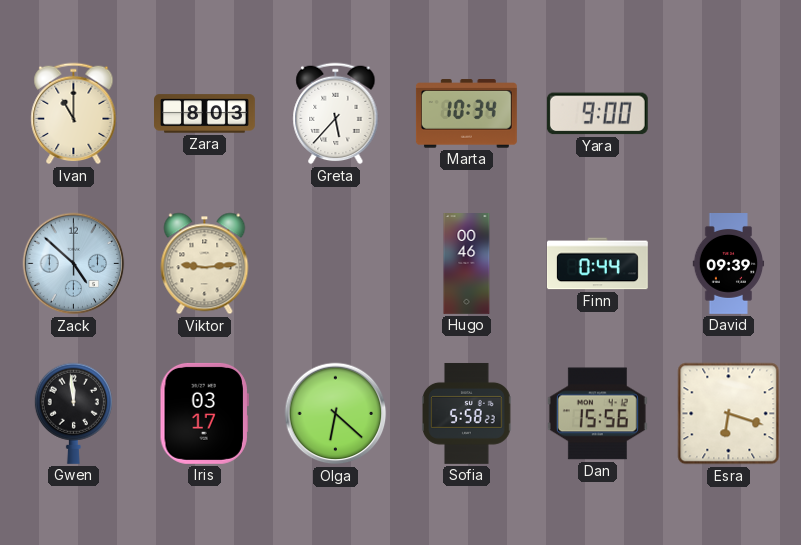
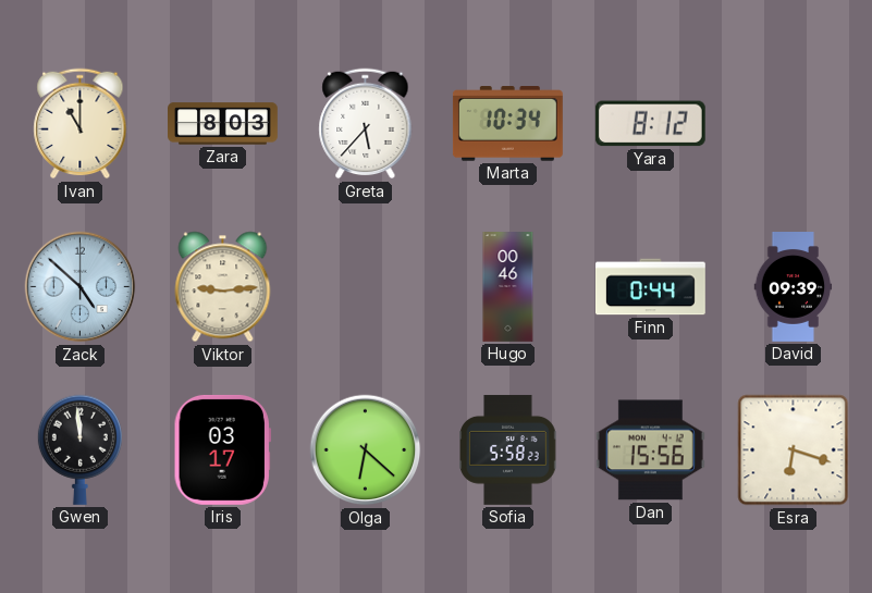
Yara: 9:00 -> 8:12 (650, 124)
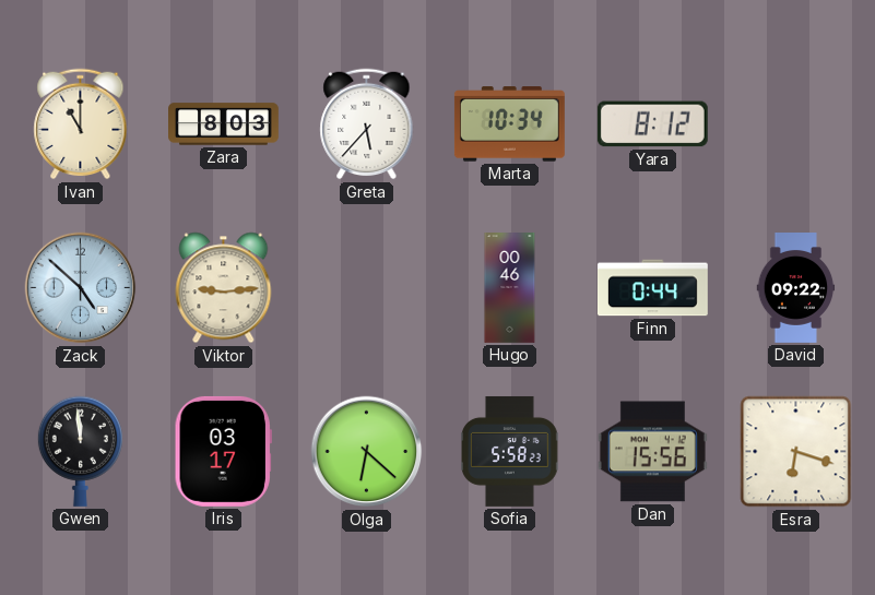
David: 09:39 -> 09:22 (796, 288)
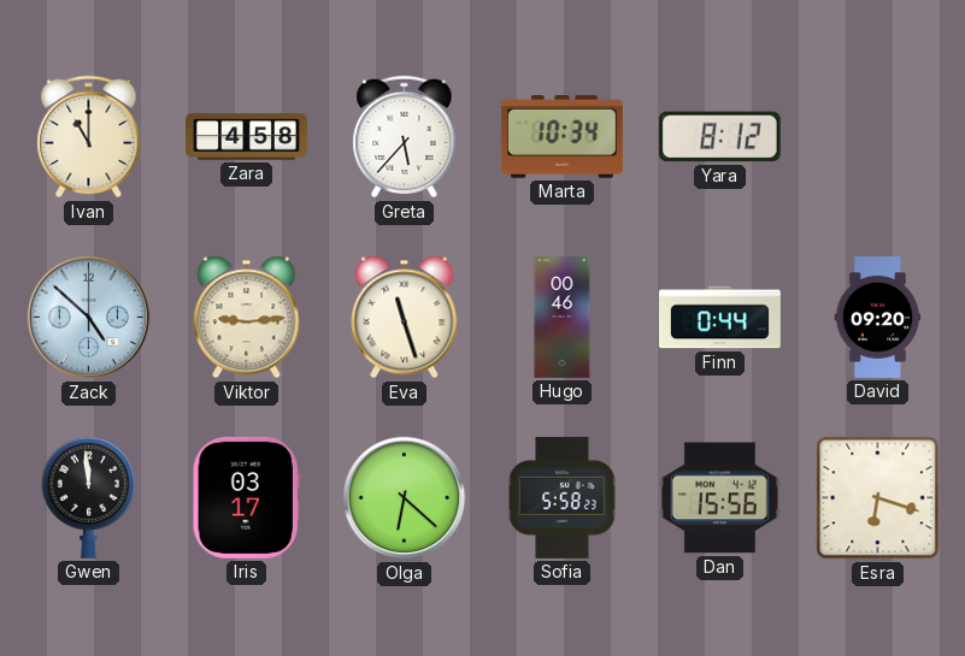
Zara: 8:03 -> 4:58 (247, 137)
Eva: none -> 11:27 (405, 318)
David: 09:22 -> 09:20 (878, 318)
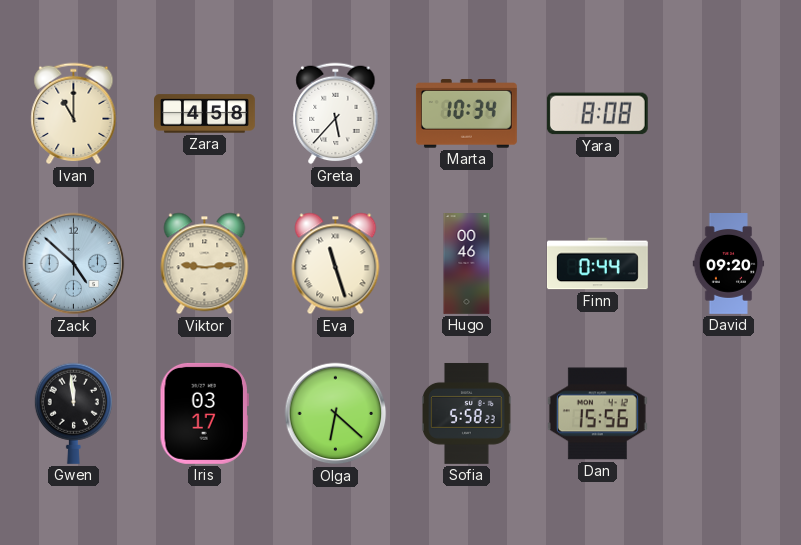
Yara: 8:12 -> 8:08 (597, 114)
Esra: 6:18 -> none (878, 498)
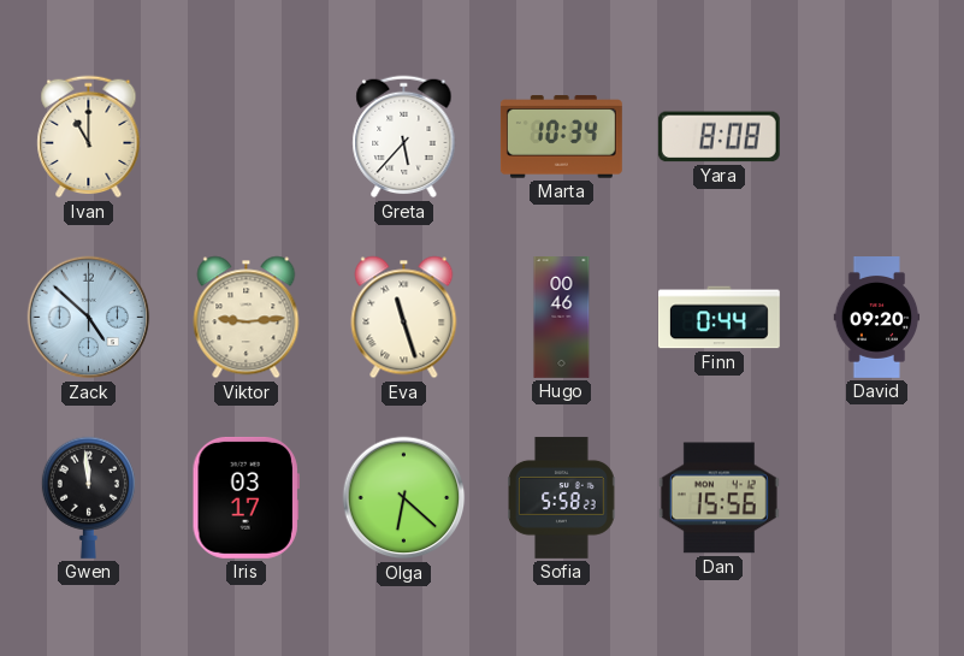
Zara: 4:58 -> none (205, 114)
